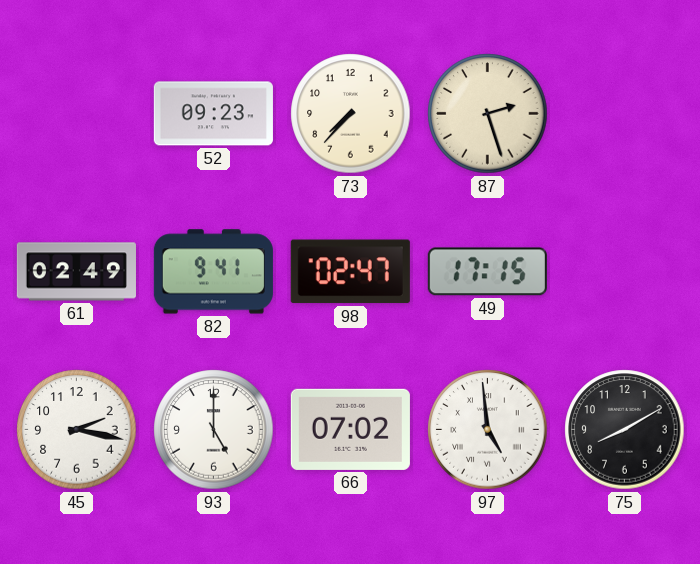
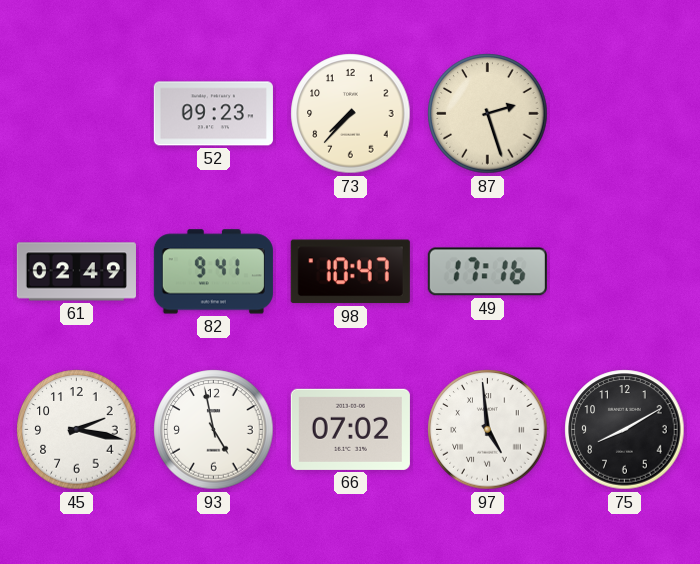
98: 02:47 -> 10:47 (350, 272)
49: 17:15 -> 17:16 (487, 272)
93: 5:00 -> 4:58 (214, 430)
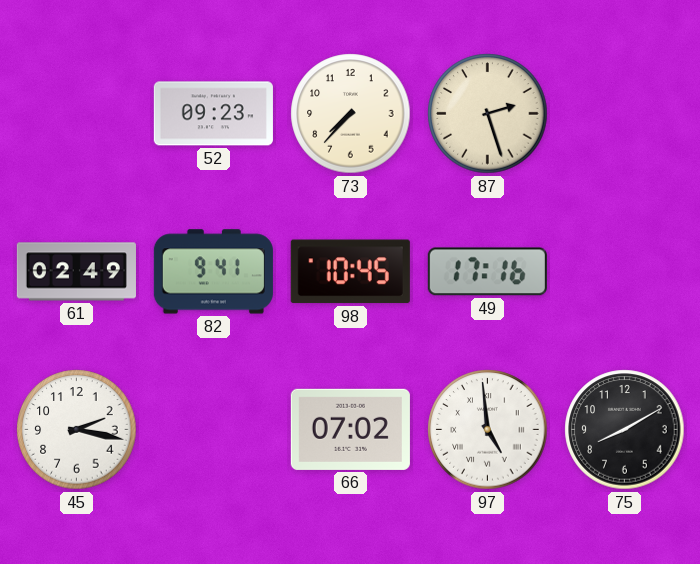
98: 10:47 -> 10:45 (350, 272)
93: 4:58 -> none (214, 430)
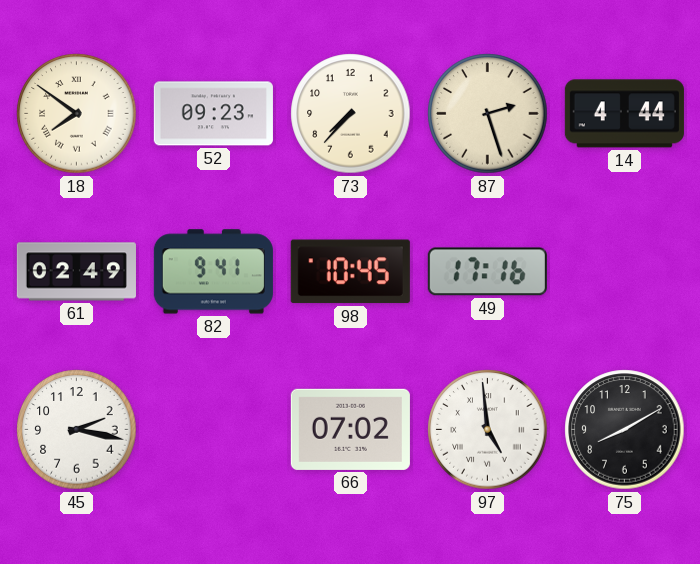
18: none -> 7:51 (77, 114)
14: none -> 4:44 (624, 114)
